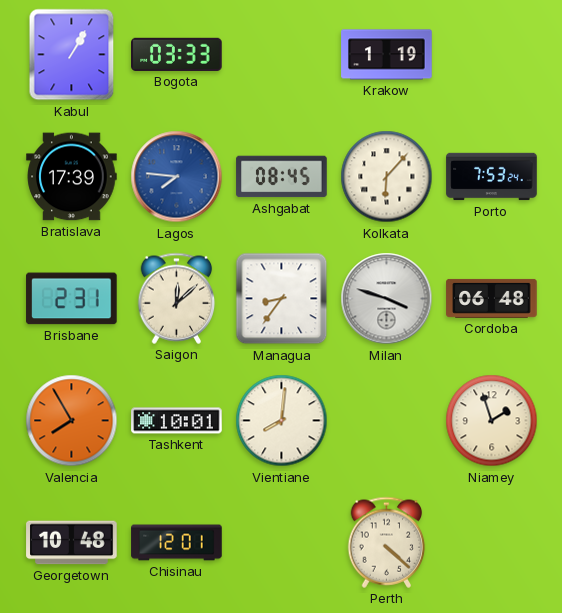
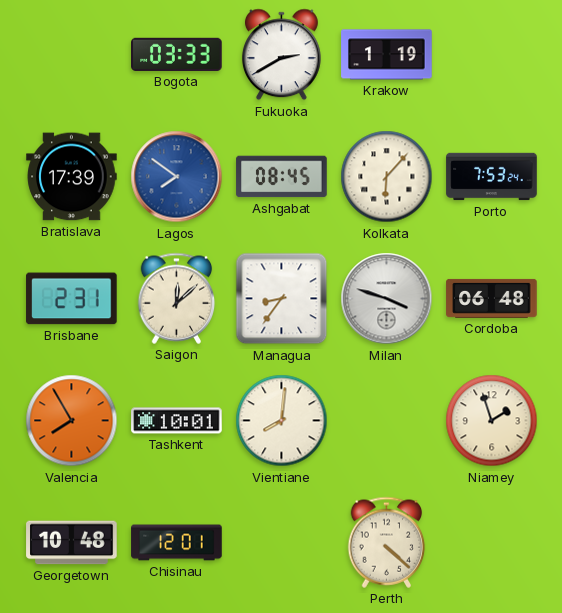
Kabul: 1:05 -> none (72, 55)
Fukuoka: none -> 2:40 (281, 55)
Lagos: 7:46 -> 7:51 (177, 177)
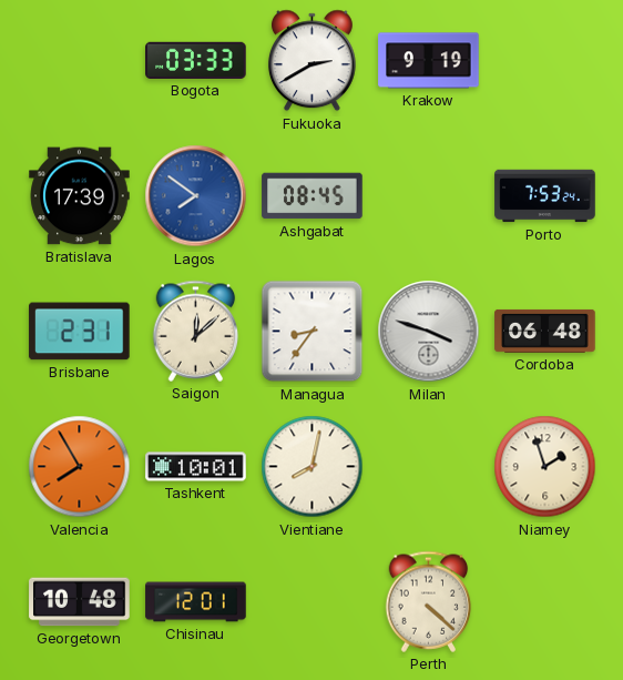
Krakow: 1:19 -> 9:19 (429, 61)
Kolkata: 6:07 -> none (387, 177)
Vientiane: 8:01 -> 8:02 (313, 467)
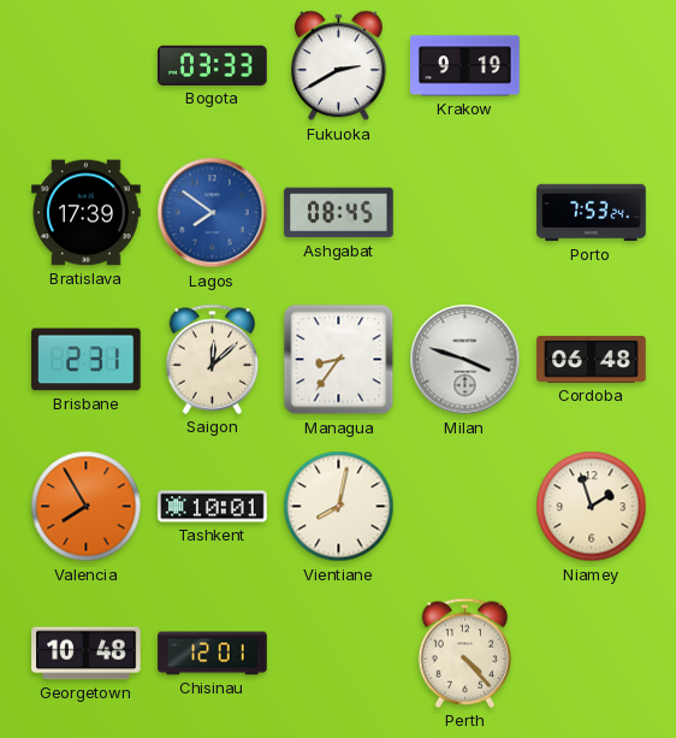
Perth: 4:22 -> 4:23 (466, 653)
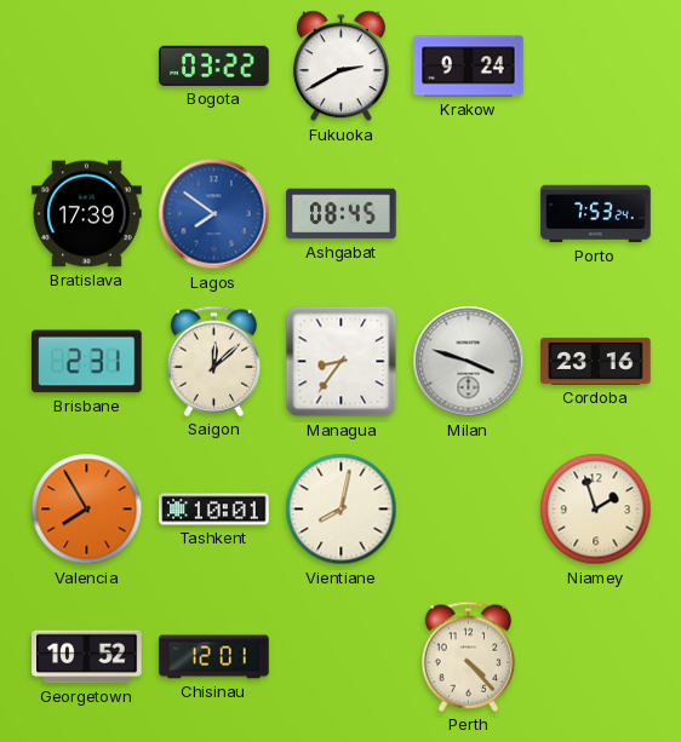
Bogota: 03:33 -> 03:22 (214, 65)
Krakow: 9:19 -> 9:24 (469, 67)
Cordoba: 06:48 -> 23:16 (596, 361)
Georgetown: 10:48 -> 10:52 (87, 657)
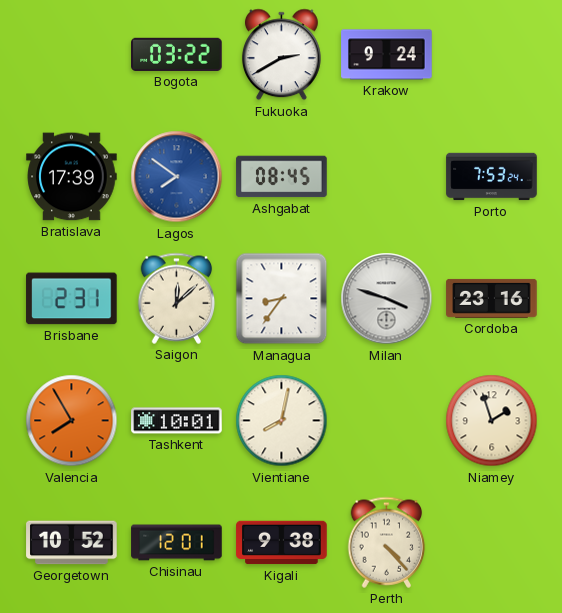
Kigali: none -> 9:38 (282, 543)
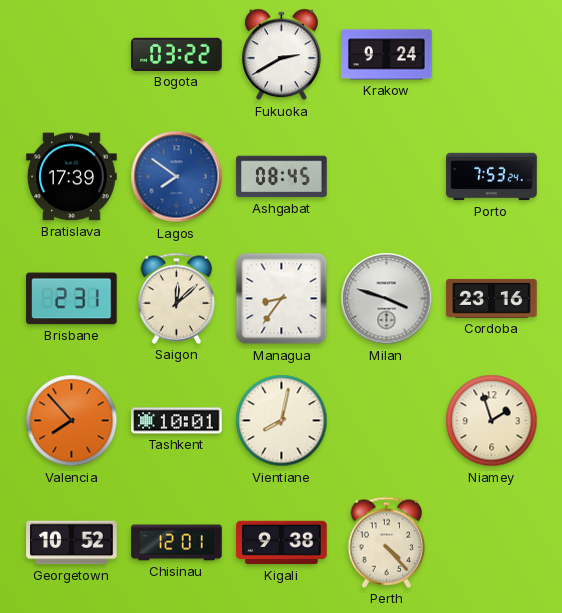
Valencia: 7:55 -> 7:53 (72, 421)
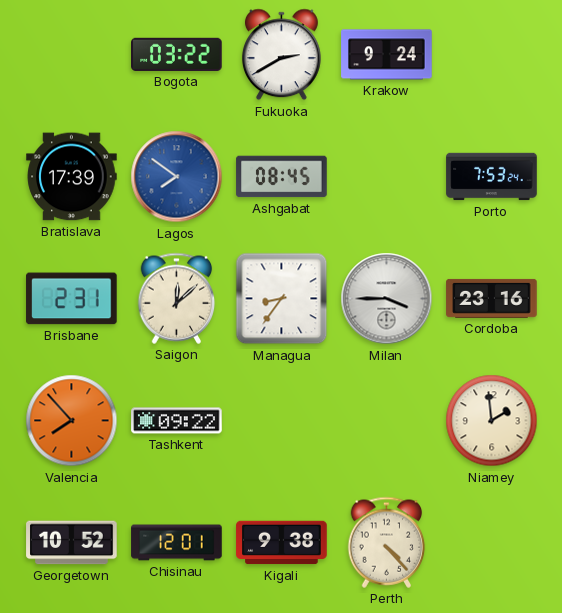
Milan: 3:48 -> 3:45 (387, 299)
Tashkent: 10:01 -> 09:22 (177, 421)
Vientiane: 8:02 -> none (282, 421)
Niamey: 1:57 -> 1:59 (492, 421)
